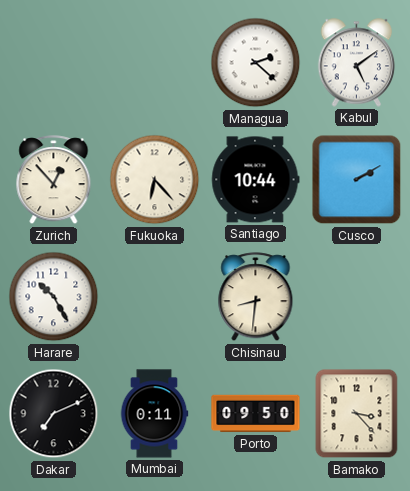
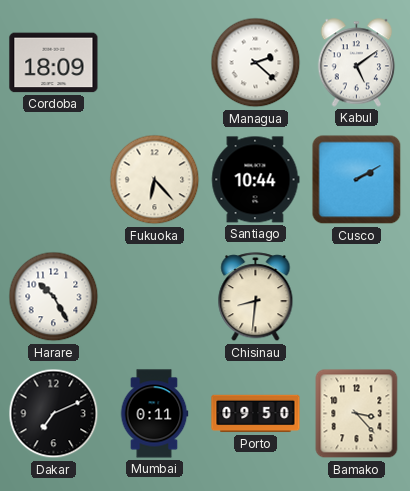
Cordoba: none -> 18:09 (54, 63)
Zurich: 12:53 -> none (54, 180)
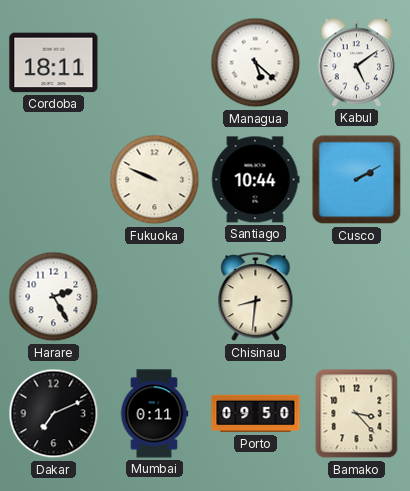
Cordoba: 18:09 -> 18:11 (54, 63)
Managua: 2:22 -> 5:22 (256, 63)
Fukuoka: 6:23 -> 9:49 (155, 180)
Harare: 10:25 -> 2:25 (54, 297)
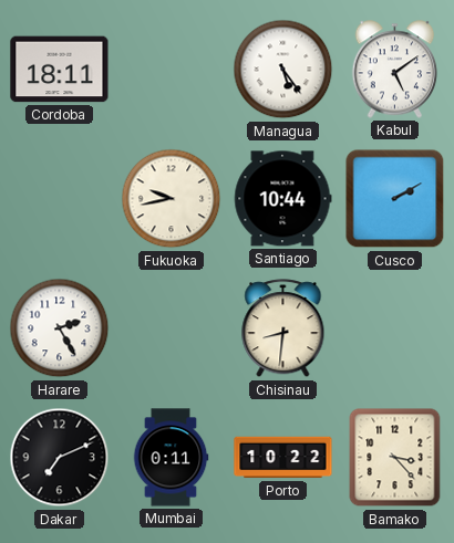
Managua: 5:22 -> 5:24 (283, 70)
Fukuoka: 9:49 -> 9:43 (172, 199)
Porto: 09:50 -> 10:22 (283, 458)
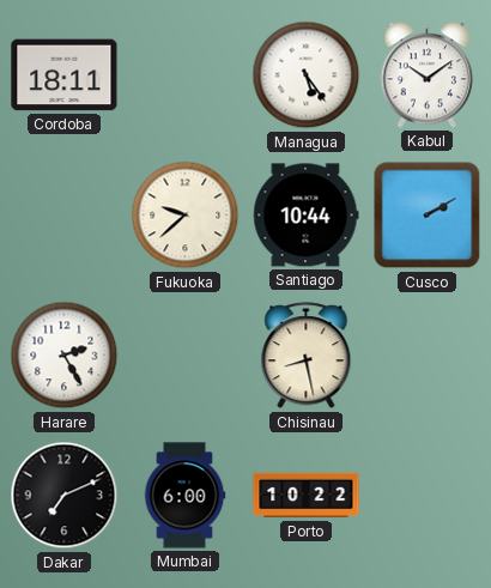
Kabul: 5:09 -> 10:09 (428, 75)
Fukuoka: 9:43 -> 9:38 (186, 216)
Chisinau: 8:31 -> 8:28 (307, 356)
Mumbai: 0:11 -> 6:00 (184, 496)
Bamako: 3:23 -> none (395, 458)
